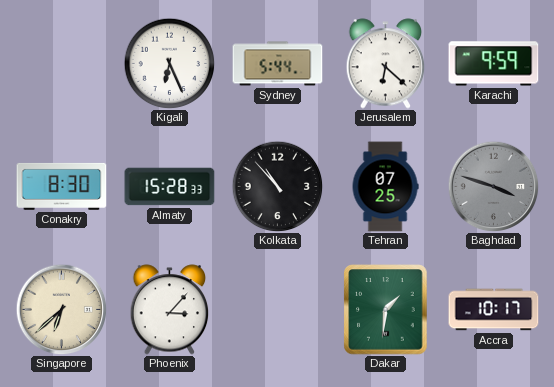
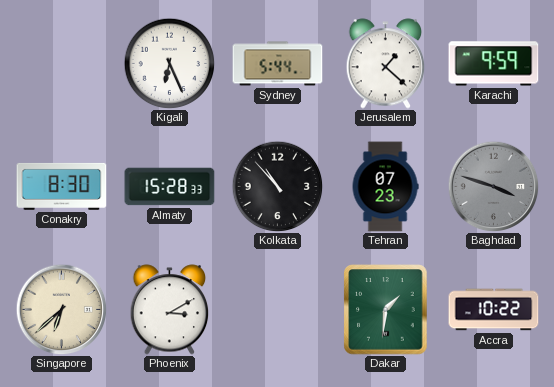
Jerusalem: 6:22 -> 1:22 (386, 64)
Tehran: 07:25 -> 07:23 (385, 187)
Phoenix: 3:07 -> 3:10 (170, 310)
Accra: 10:17 -> 10:22 (494, 310)
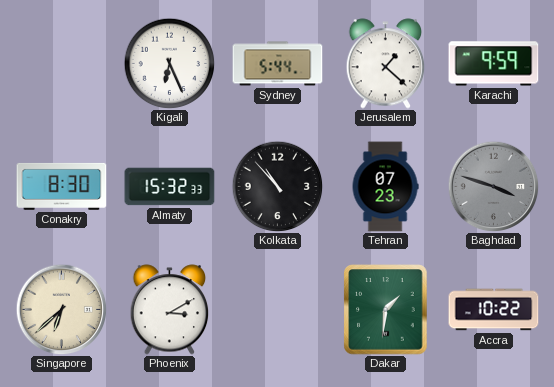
Almaty: 15:28 -> 15:32 (170, 187)
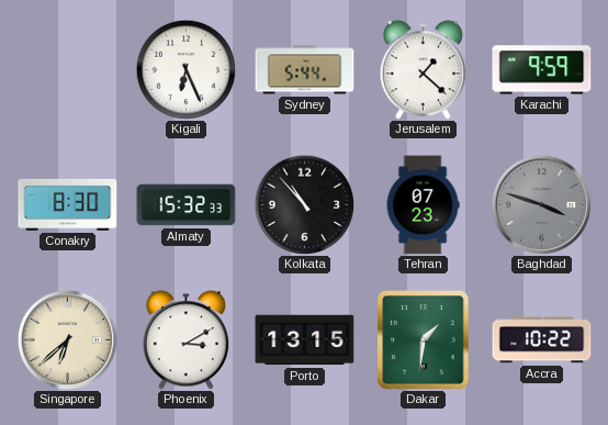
Porto: none -> 13:15 (305, 340)
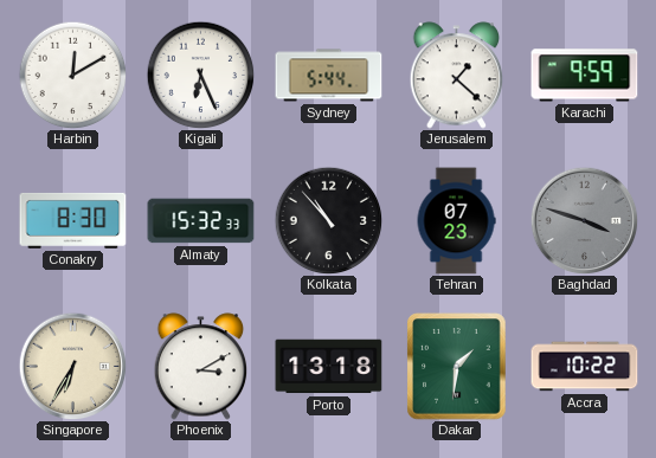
Harbin: none -> 12:10 (72, 75)
Singapore: 6:38 -> 6:35 (72, 366)
Porto: 13:15 -> 13:18 (329, 367)
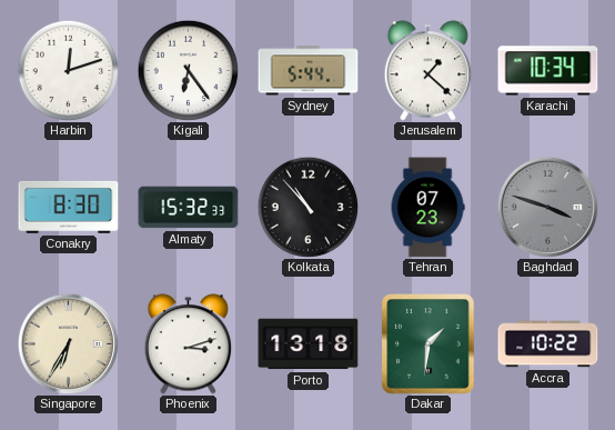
Harbin: 12:10 -> 12:12 (68, 70)
Kigali: 6:26 -> 6:24 (188, 70)
Karachi: 9:59 -> 10:34 (548, 71)
Phoenix: 3:10 -> 3:12 (189, 344)
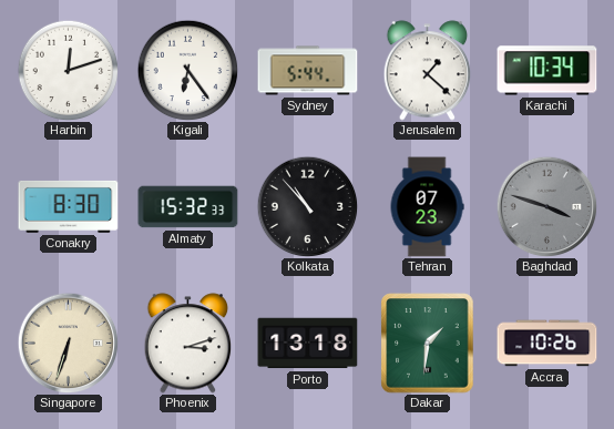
Singapore: 6:35 -> 6:33 (68, 343)
Accra: 10:22 -> 10:26 (548, 344)
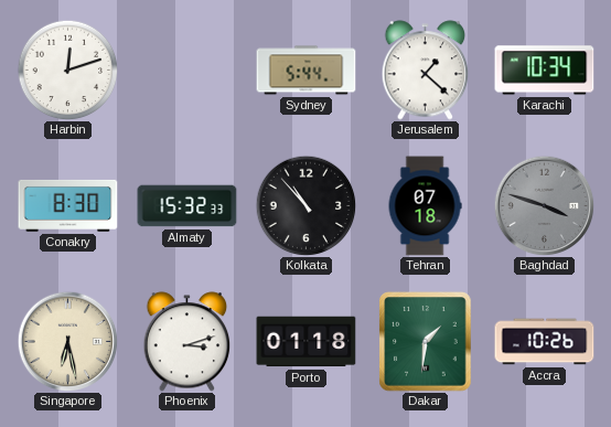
Kigali: 6:24 -> none (187, 70)
Tehran: 07:23 -> 07:18 (425, 206)
Singapore: 6:33 -> 6:28 (67, 341)
Porto: 13:18 -> 01:18 (307, 342)
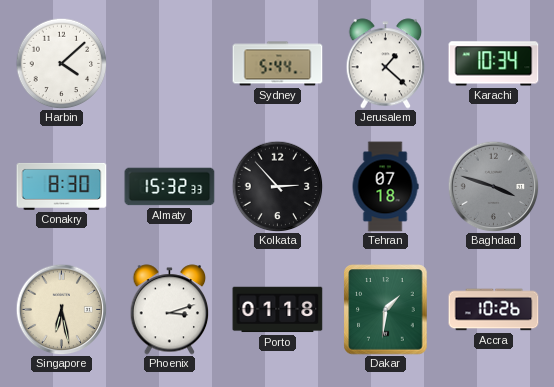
Harbin: 12:12 -> 4:08 (61, 63)
Kolkata: 10:53 -> 2:53 (277, 186)
